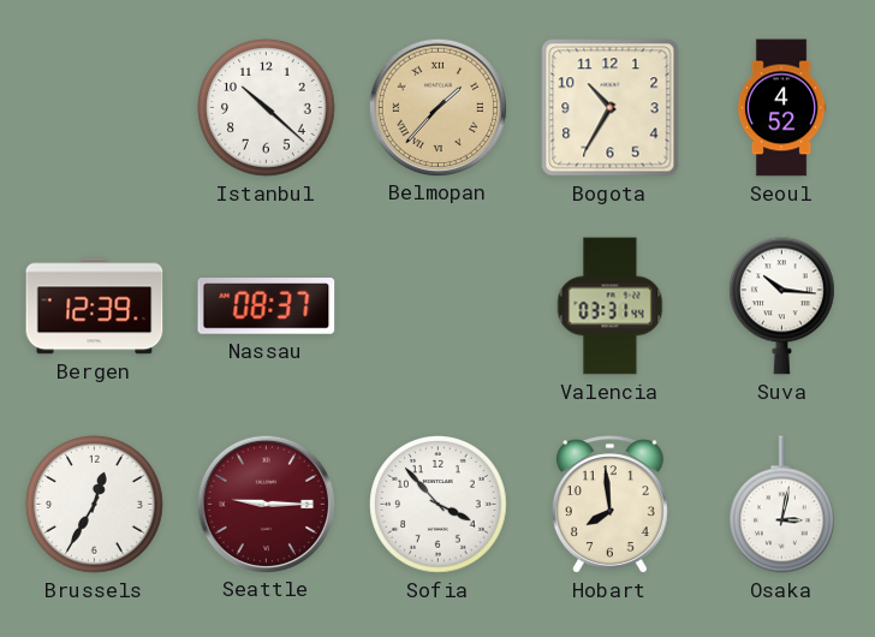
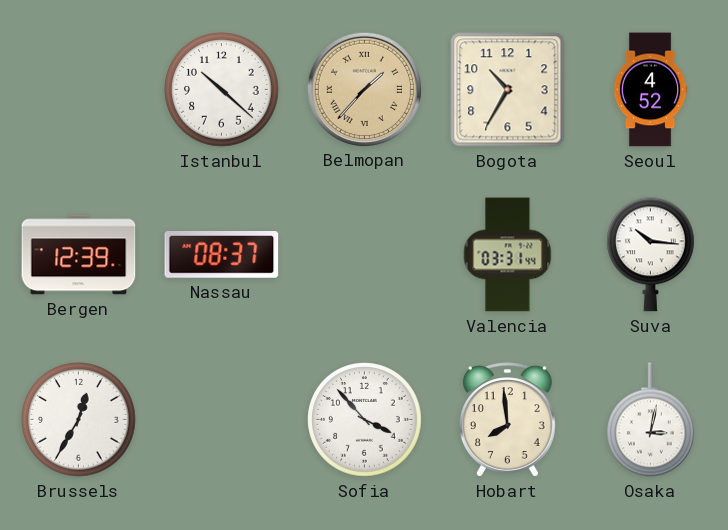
Seattle: 9:15 -> none (266, 504)
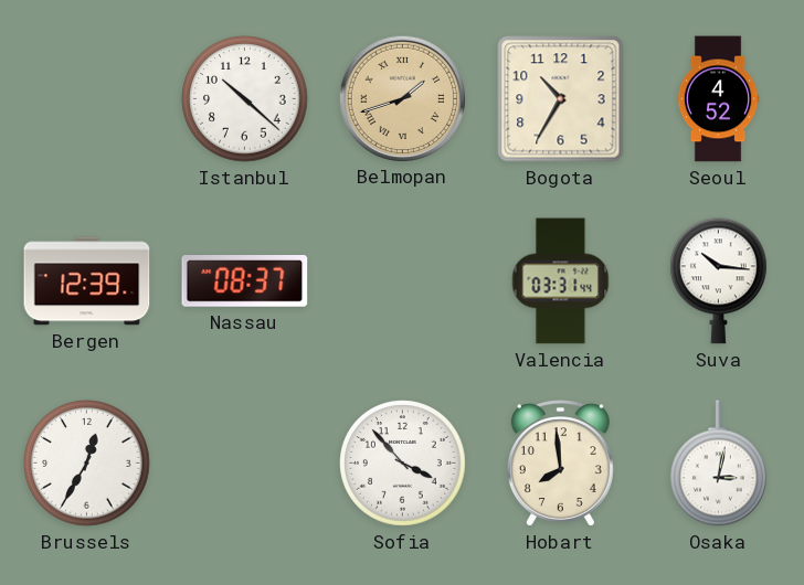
Belmopan: 1:37 -> 1:42 (402, 98)
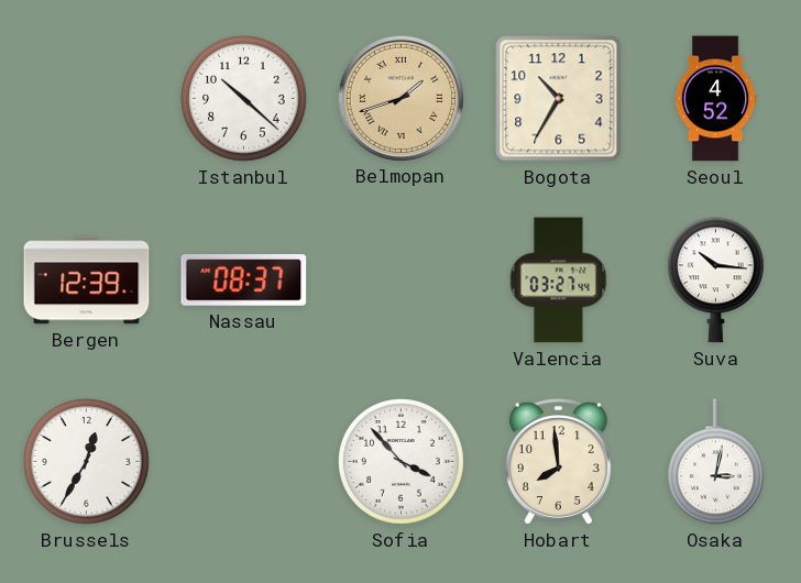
Valencia: 03:31 -> 03:27 (559, 280)
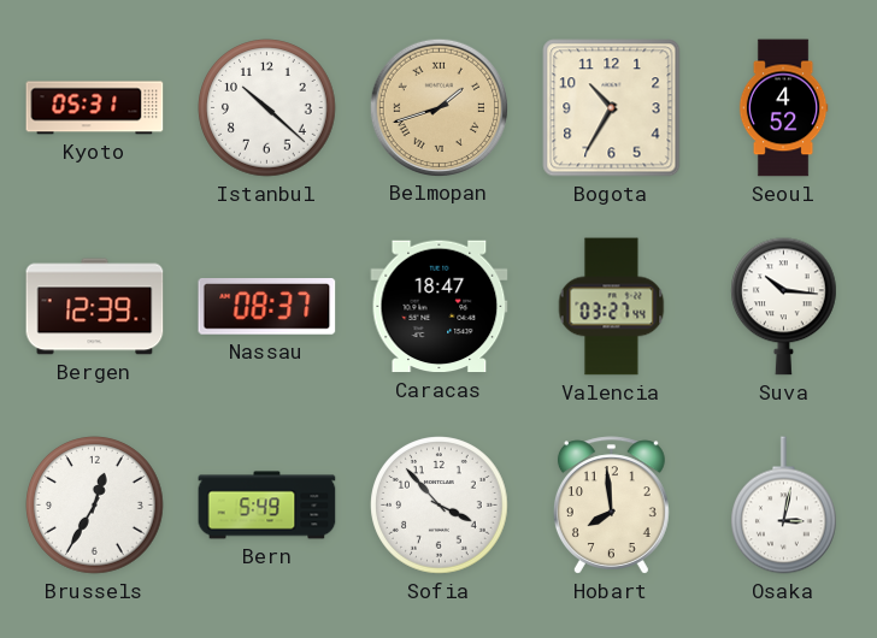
Kyoto: none -> 05:31 (95, 108)
Caracas: none -> 18:47 (440, 307)
Bern: none -> 5:49 (267, 506)
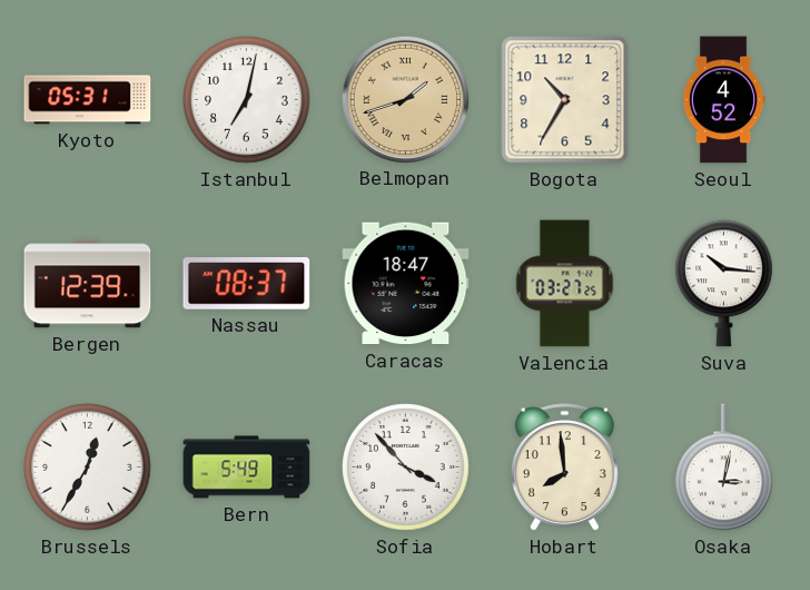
Istanbul: 10:22 -> 7:02 (247, 100)
Valencia: 03:27:44 -> 03:27:25 (565, 284)
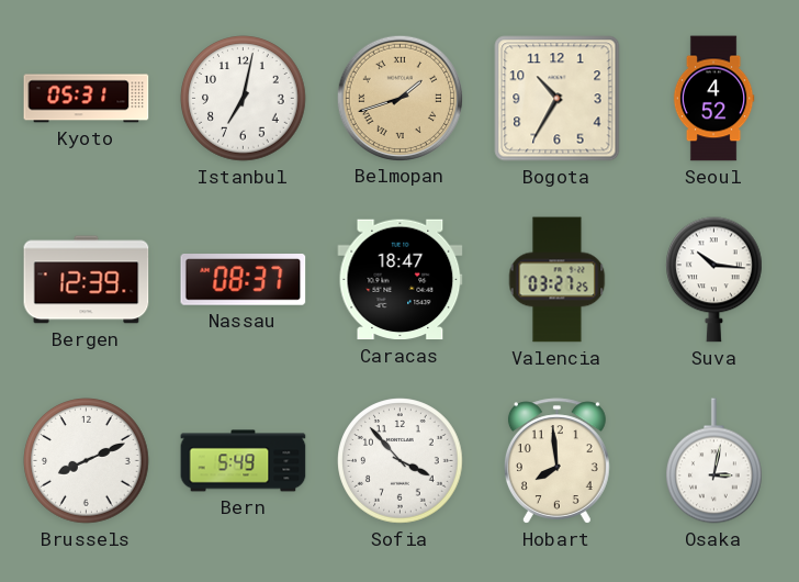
Brussels: 12:35 -> 8:11 (87, 461)
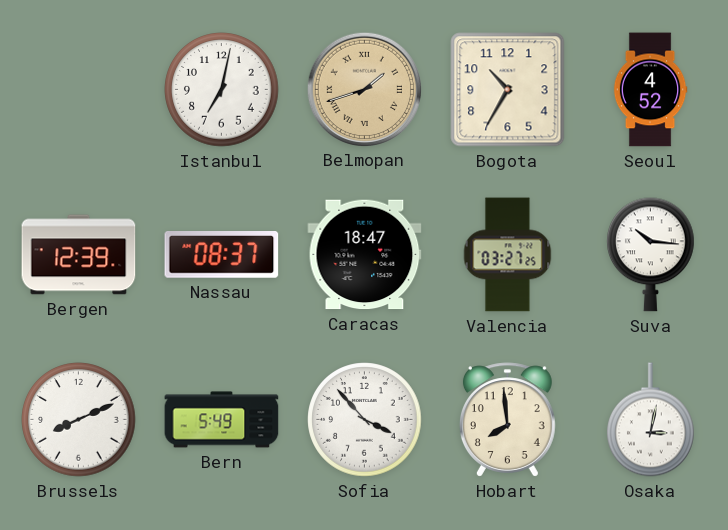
Kyoto: 05:31 -> none (87, 99)
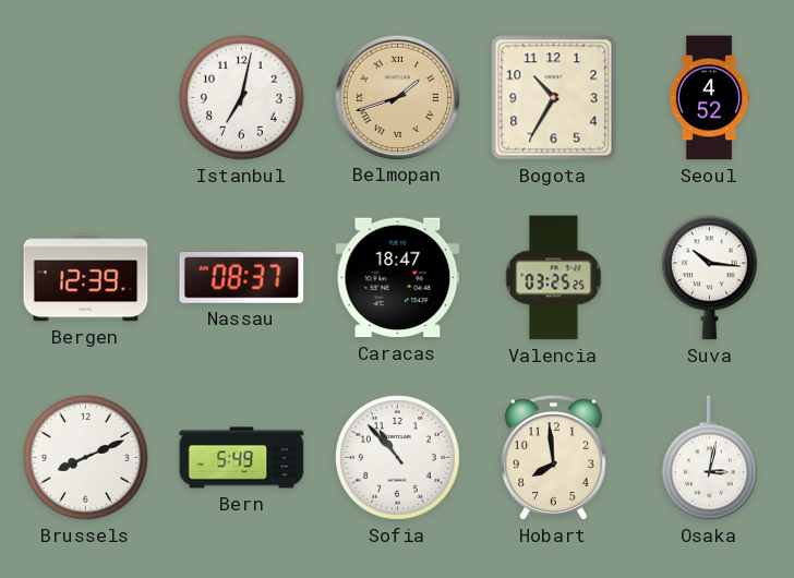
Valencia: 03:27 -> 03:25 (554, 278)
Sofia: 3:53 -> 10:53 (398, 458)
